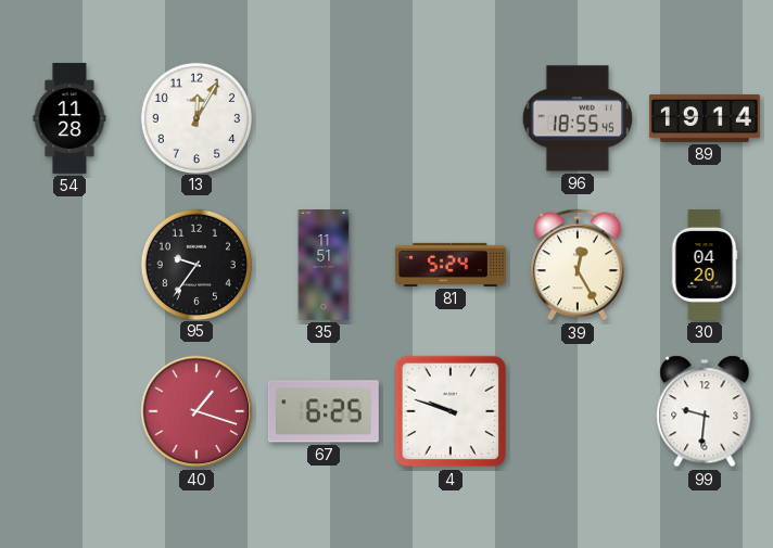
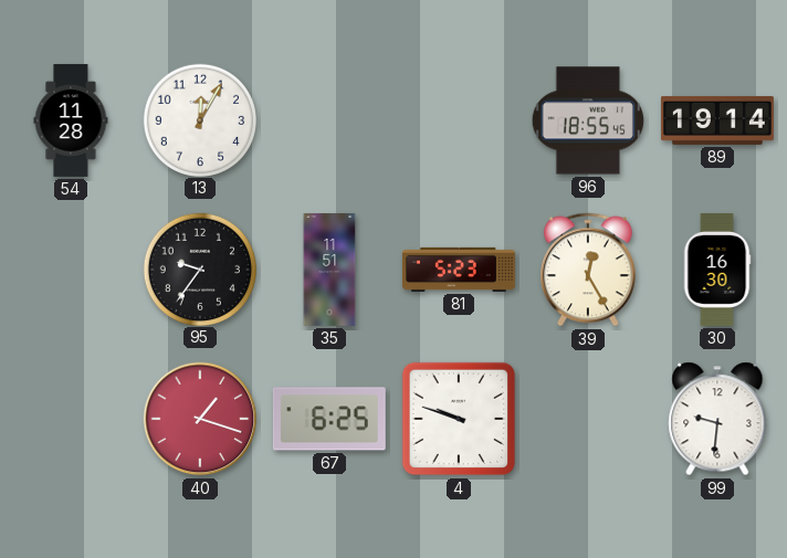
81: 5:24 -> 5:23 (459, 270)
30: 04:20 -> 16:30 (717, 270)
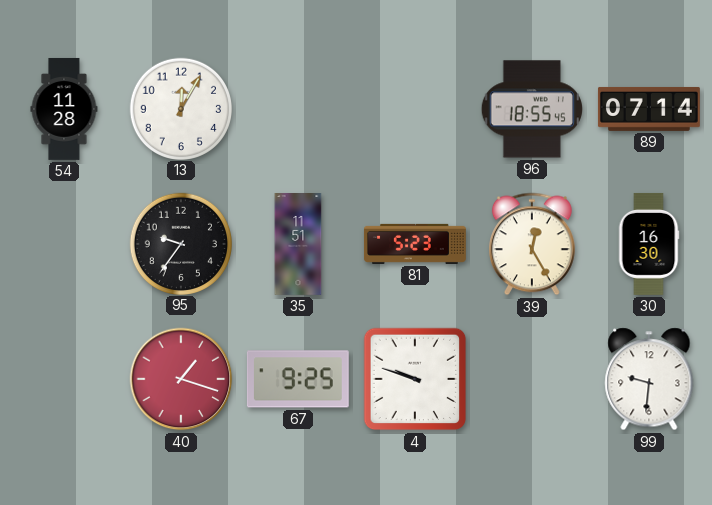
89: 19:14 -> 07:14 (649, 109)
67: 6:25 -> 9:25 (298, 379)
